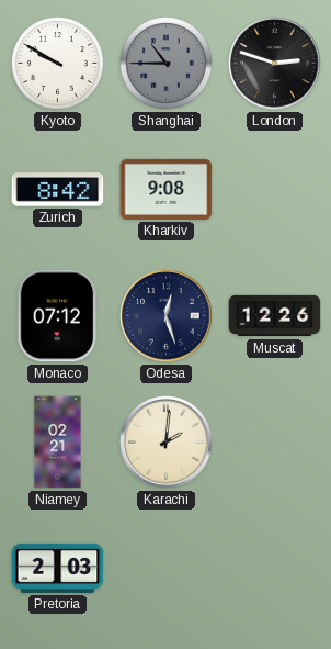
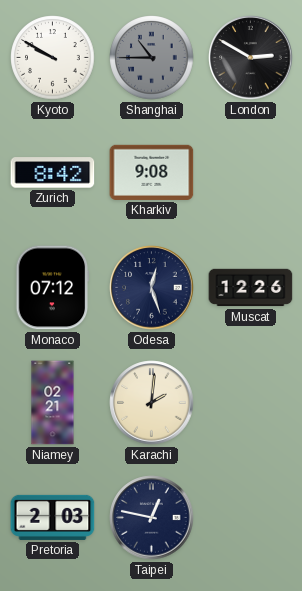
London: 2:48 -> 2:50 (251, 58)
Taipei: none -> 12:47 (152, 518)
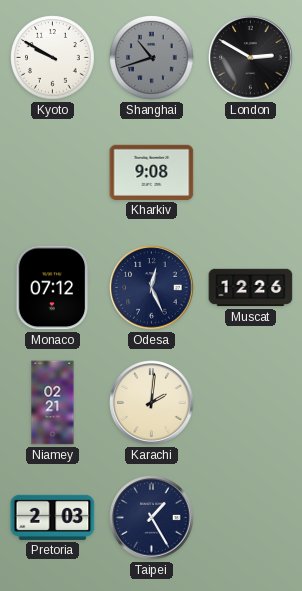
Shanghai: 10:45 -> 10:42 (152, 58)
Zurich: 8:42 -> none (53, 173)
Odesa: 12:27 -> 12:26 (152, 288)
Taipei: 12:47 -> 1:25 (152, 518)
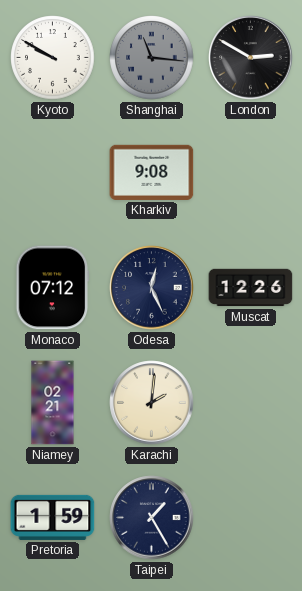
Shanghai: 10:42 -> 11:16 (152, 58)
Pretoria: 2:03 -> 1:59 (53, 517)
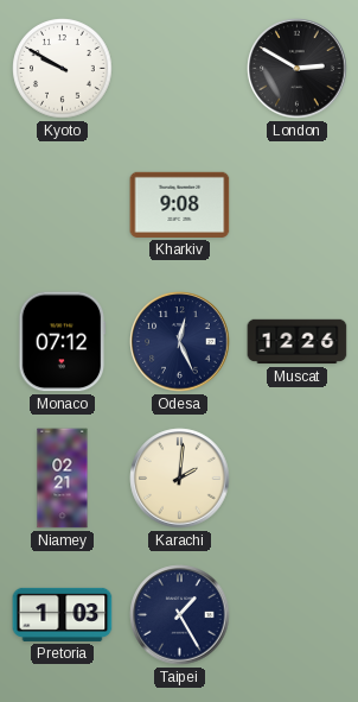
Shanghai: 11:16 -> none (152, 58)
Pretoria: 1:59 -> 1:03 (63, 614)
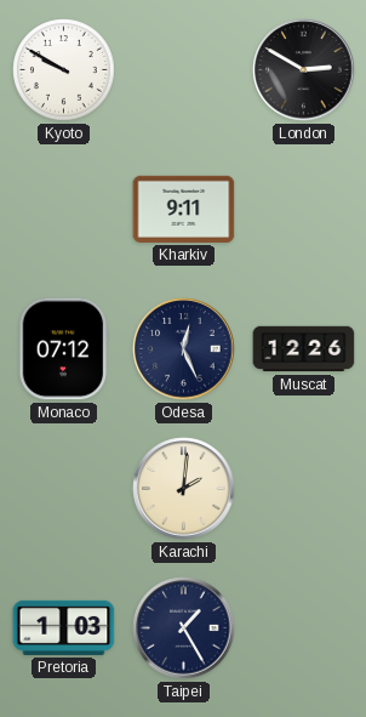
Kharkiv: 9:08 -> 9:11 (184, 209)
Niamey: 02:21 -> none (63, 479)
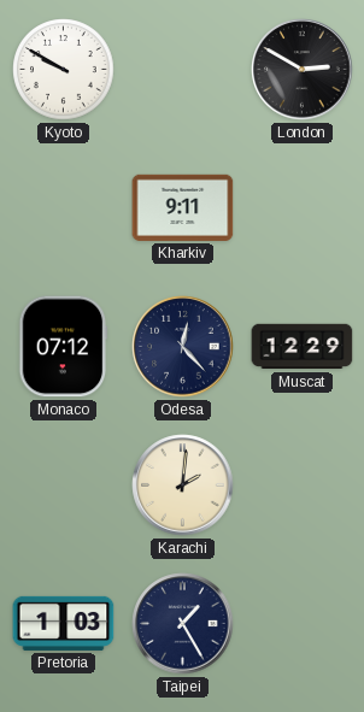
Odesa: 12:26 -> 12:23 (183, 347)
Muscat: 12:26 -> 12:29 (303, 347)
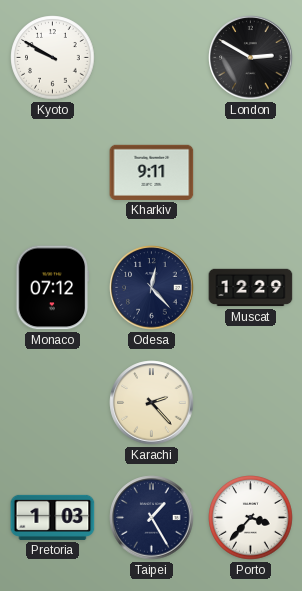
Karachi: 2:01 -> 2:23 (152, 403)
Porto: none -> 3:37 (251, 518)
